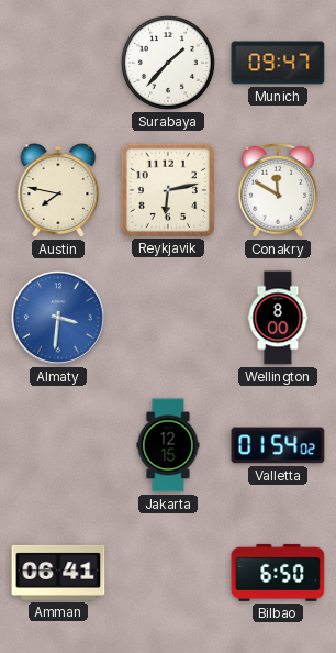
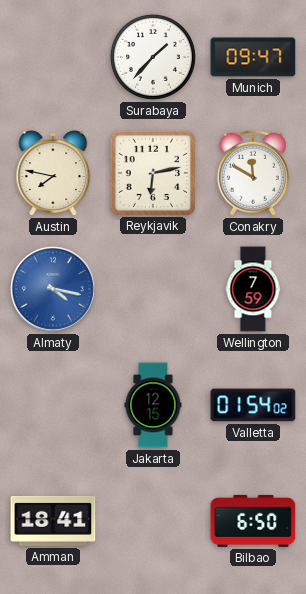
Almaty: 3:31 -> 4:17 (53, 289)
Wellington: 8:00 -> 7:59 (253, 289)
Amman: 06:41 -> 18:41 (53, 521)
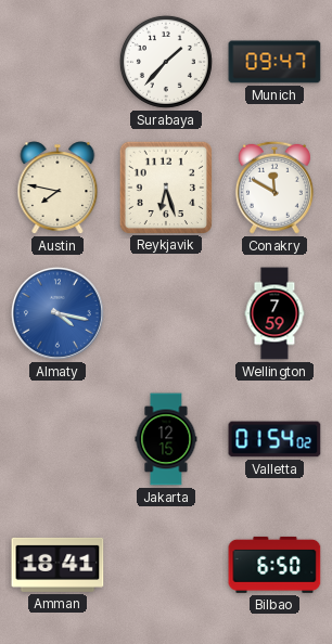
Reykjavik: 6:13 -> 6:27 (165, 186)
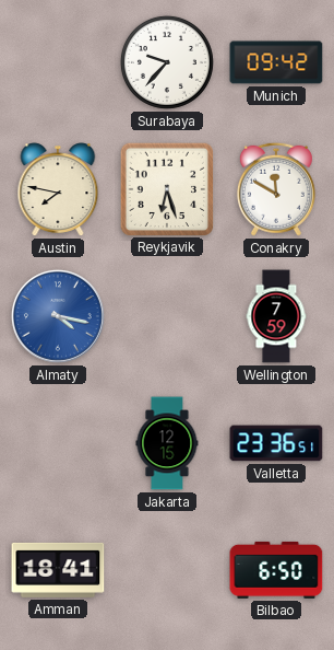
Surabaya: 1:37 -> 9:37 (167, 62)
Munich: 09:47 -> 09:42 (276, 62)
Valletta: 01:54 -> 23:36 (276, 443)
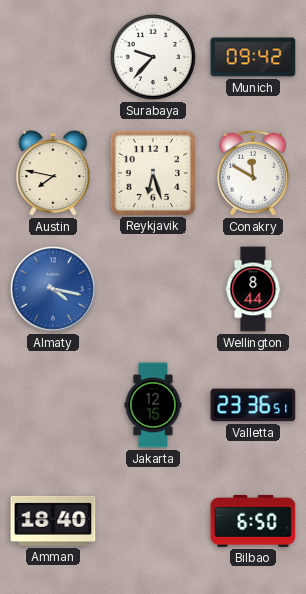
Wellington: 7:59 -> 8:44 (253, 289)
Amman: 18:41 -> 18:40 (53, 521)
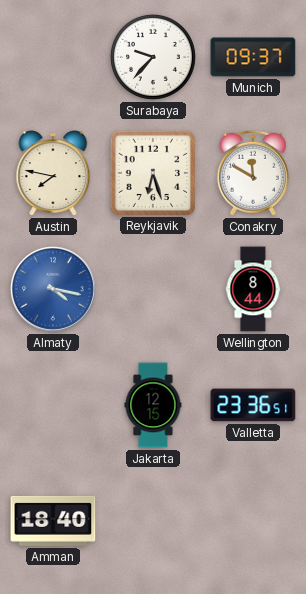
Munich: 09:42 -> 09:37 (253, 57)
Bilbao: 6:50 -> none (253, 521)
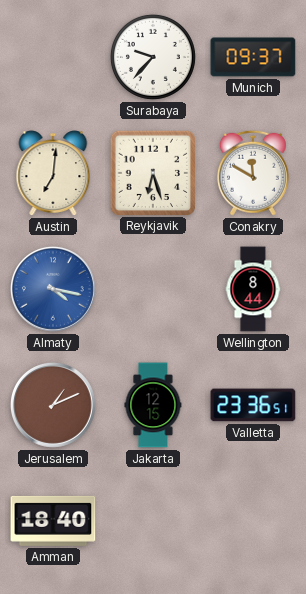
Austin: 7:47 -> 7:01 (53, 173)
Jerusalem: none -> 1:11 (53, 405)
